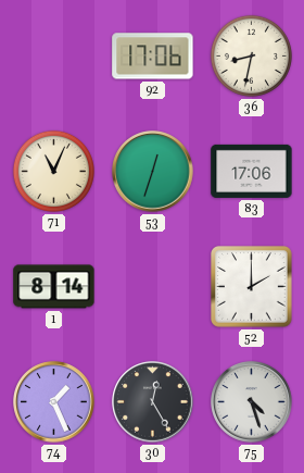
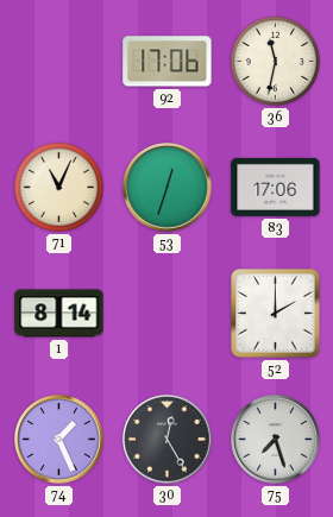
36: 8:32 -> 11:32 (275, 61)
75: 4:27 -> 7:27 (276, 440)
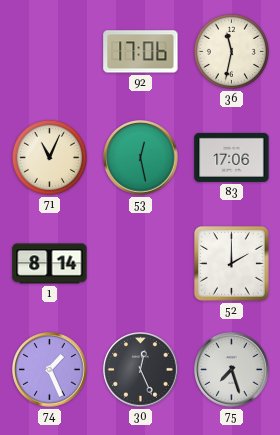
53: 12:33 -> 12:28 (141, 158)
30: 12:25 -> 12:26 (141, 370)
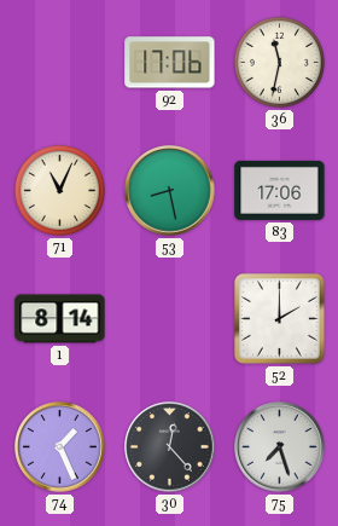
53: 12:28 -> 8:28 (170, 191)
30: 12:26 -> 12:23 (170, 447)
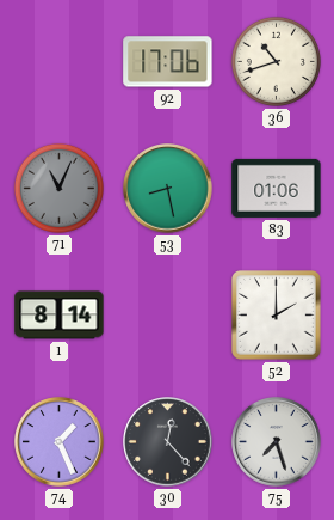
36: 11:32 -> 10:42 (276, 61)
71 dial: cream -> grey (58, 188)
83: 17:06 -> 01:06 (277, 188)
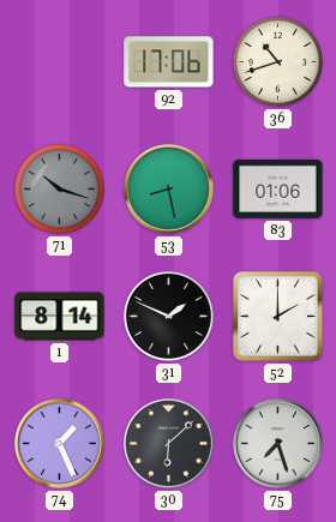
71: 11:04 -> 10:18 (59, 188)
31: none -> 1:49 (168, 316)
30: 12:23 -> 6:08 (169, 444)
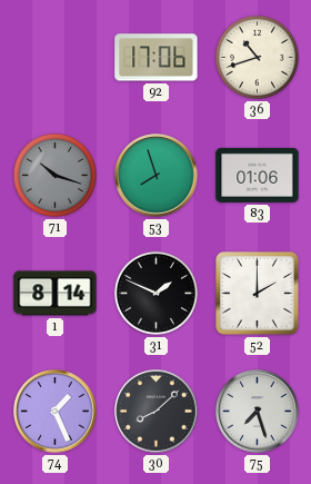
53: 8:28 -> 7:57 (157, 176)
30: 6:08 -> 8:08 (157, 412)
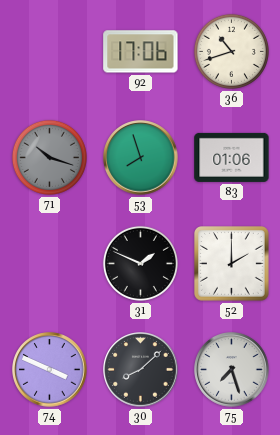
1: 8:14 -> none (56, 294)
74: 1:26 -> 3:49 (50, 370)
